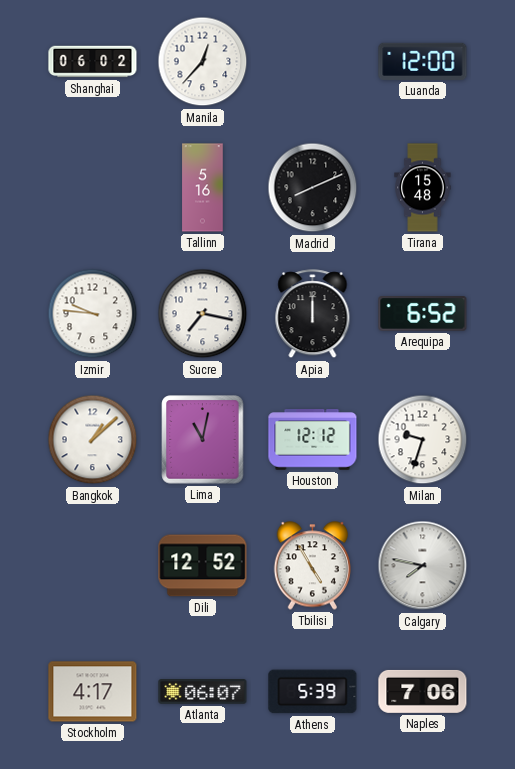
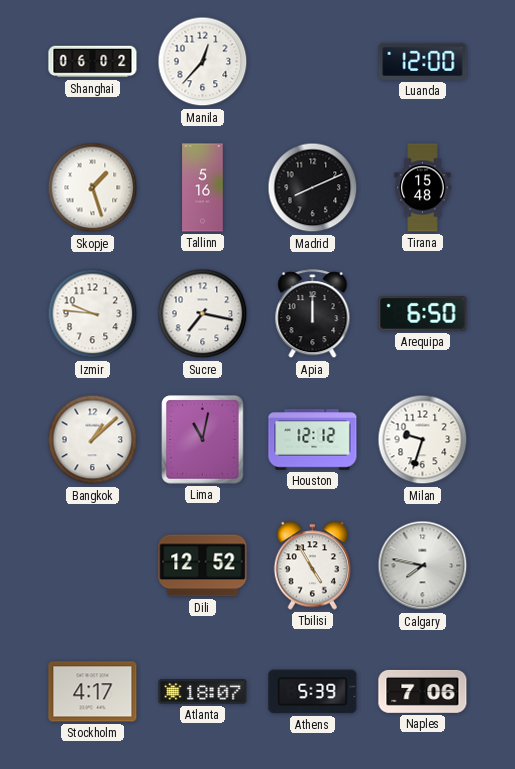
Skopje: none -> 1:27 (93, 188)
Arequipa: 6:52 -> 6:50 (423, 314)
Atlanta: 06:07 -> 18:07 (203, 692)
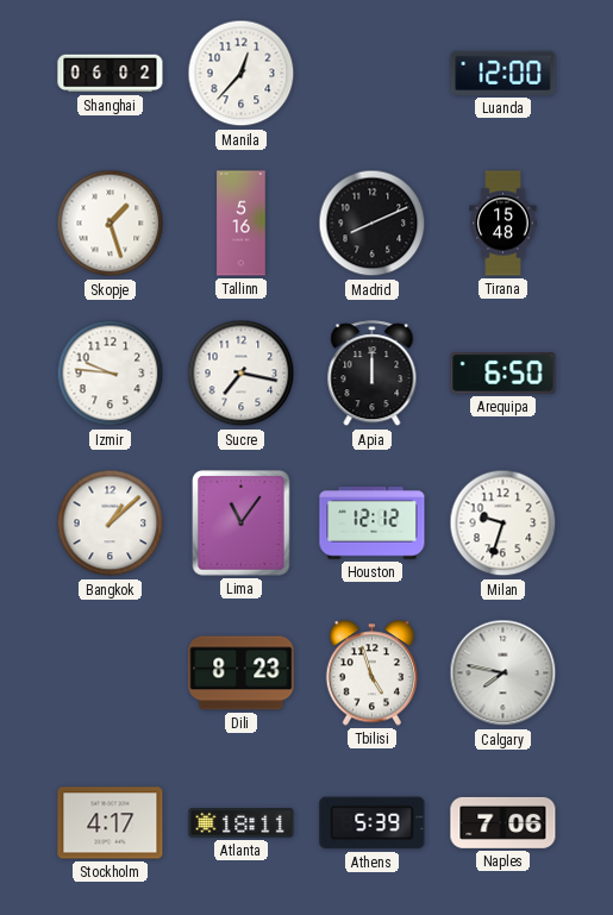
Lima: 11:02 -> 11:06 (242, 524)
Dili: 12:52 -> 8:23 (242, 673)
Tbilisi: 4:55 -> 4:57 (371, 673)
Atlanta: 18:07 -> 18:11 (242, 823)
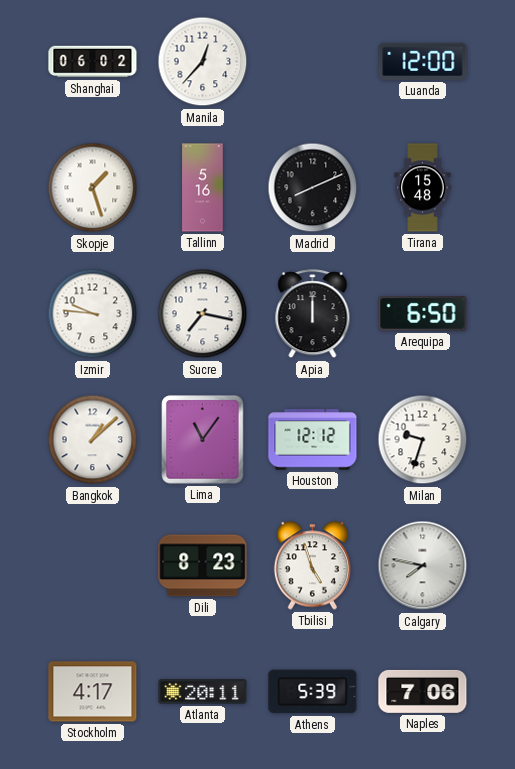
Atlanta: 18:11 -> 20:11 (203, 692)
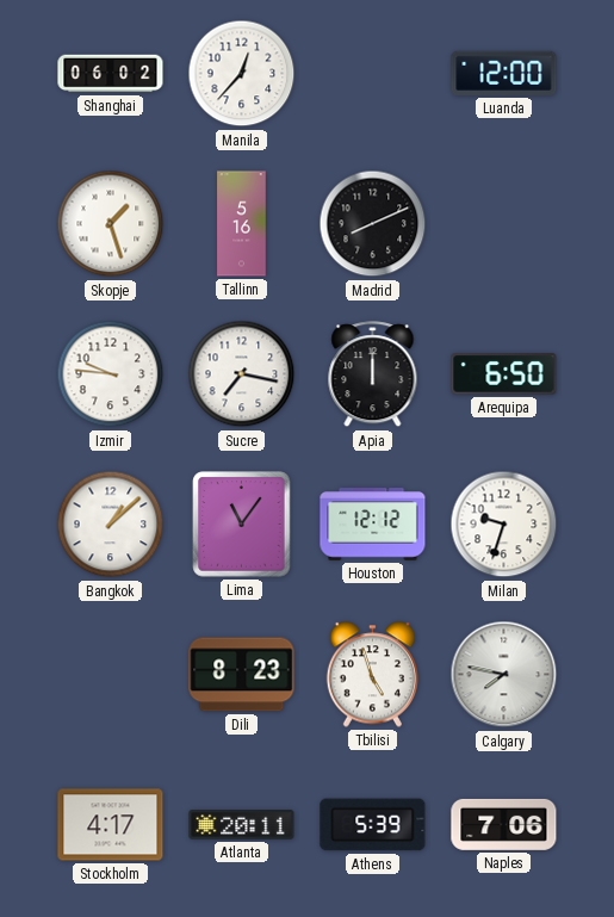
Tirana: 15:48 -> none (423, 188)
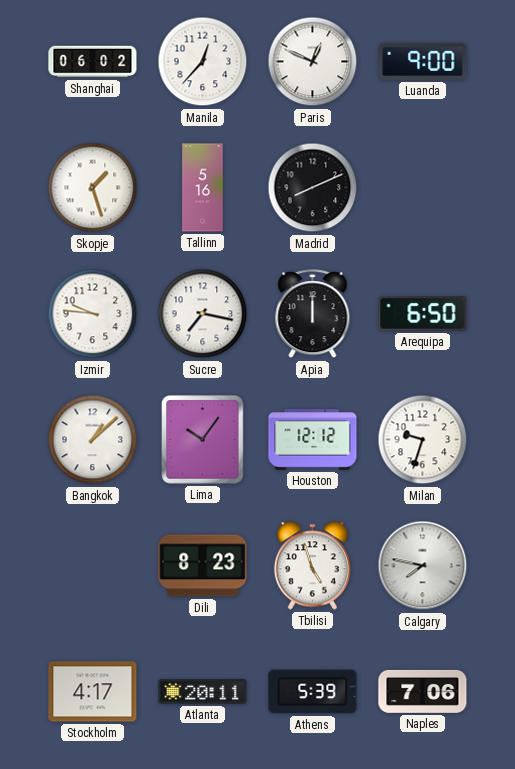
Paris: none -> 12:49 (313, 62)
Luanda: 12:00 -> 9:00 (423, 61)
Lima: 11:06 -> 10:06 (203, 440)
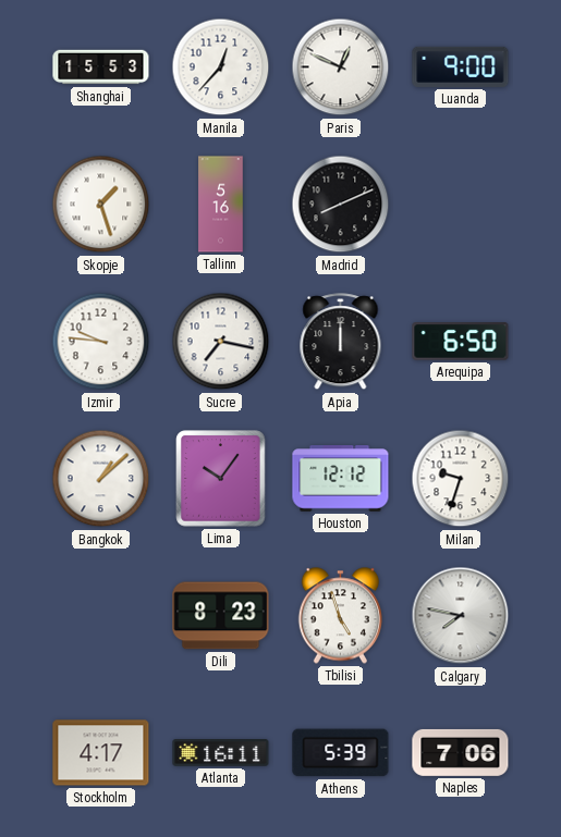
Shanghai: 06:02 -> 15:53 (101, 67)
Atlanta: 20:11 -> 16:11 (221, 753)
